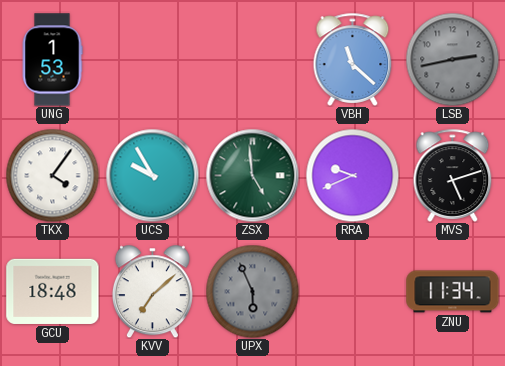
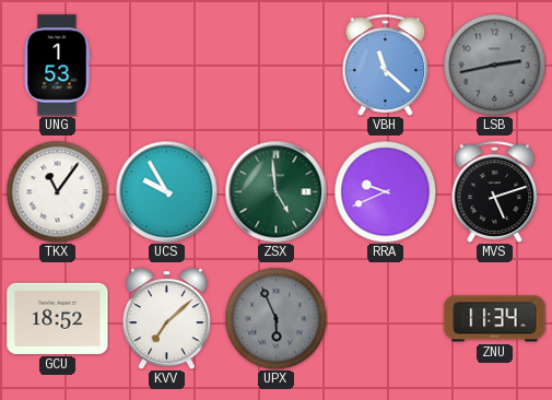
TKX: 4:06 -> 11:06 (57, 191)
GCU: 18:48 -> 18:52 (58, 318)
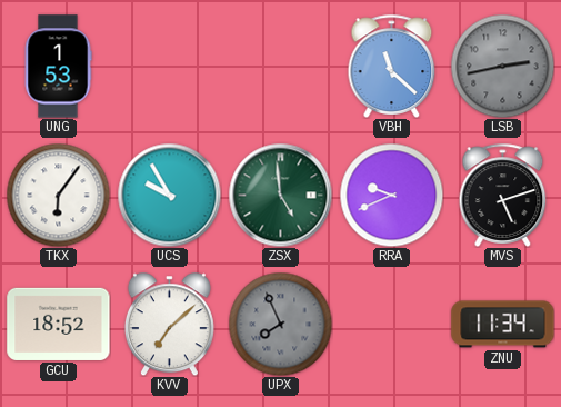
TKX: 11:06 -> 6:06 (58, 195)
UPX: 5:56 -> 7:56 (280, 324)
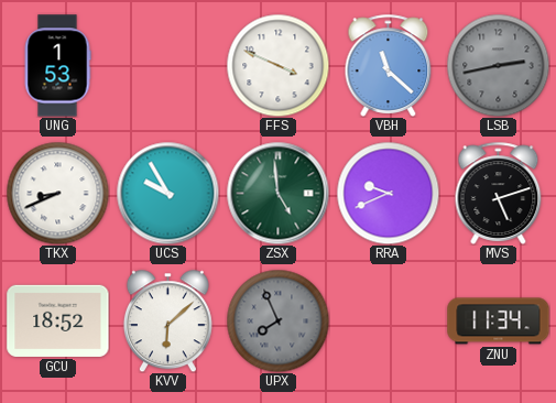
FFS: none -> 3:49 (277, 65)
TKX: 6:06 -> 8:41 (57, 193)
KVV: 7:08 -> 6:08 (167, 320)
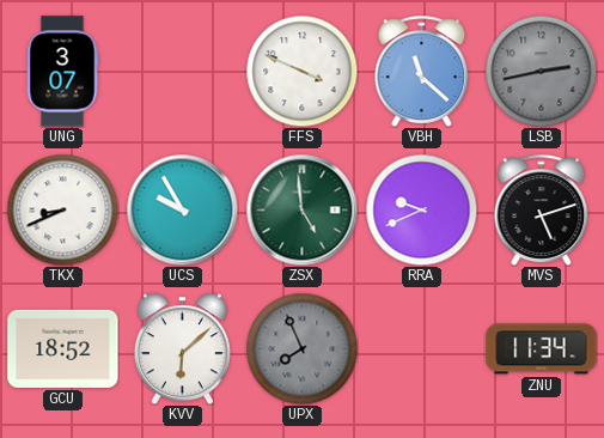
UNG: 1:53 -> 3:07 (62, 72)
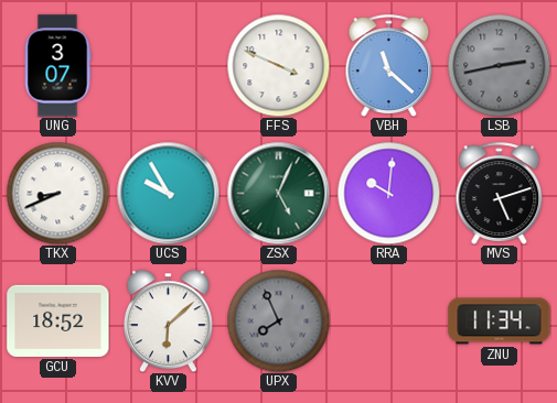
ZSX: 4:59 -> 5:04 (278, 193)
RRA: 9:41 -> 10:01 (388, 193)
